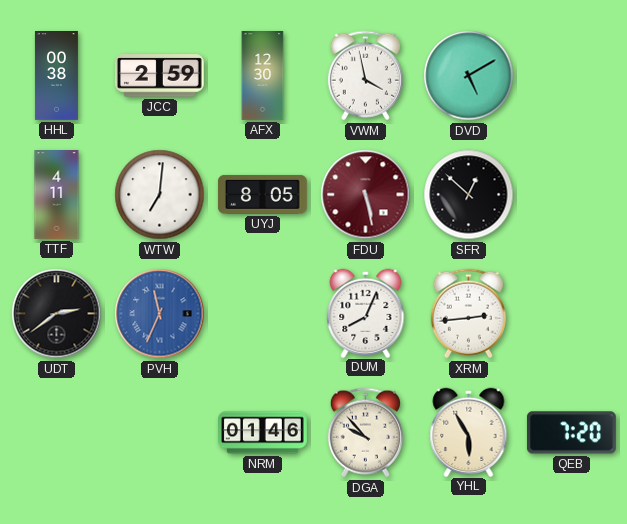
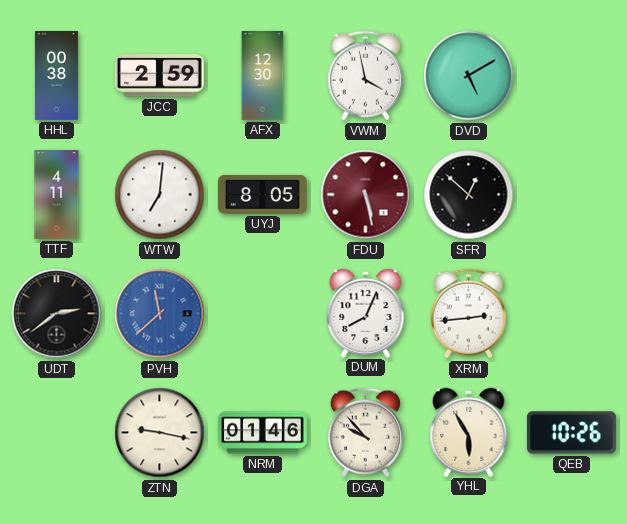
PVH: 11:34 -> 11:38 (160, 314)
ZTN: none -> 9:17 (160, 433)
QEB: 7:20 -> 10:26 (571, 433)
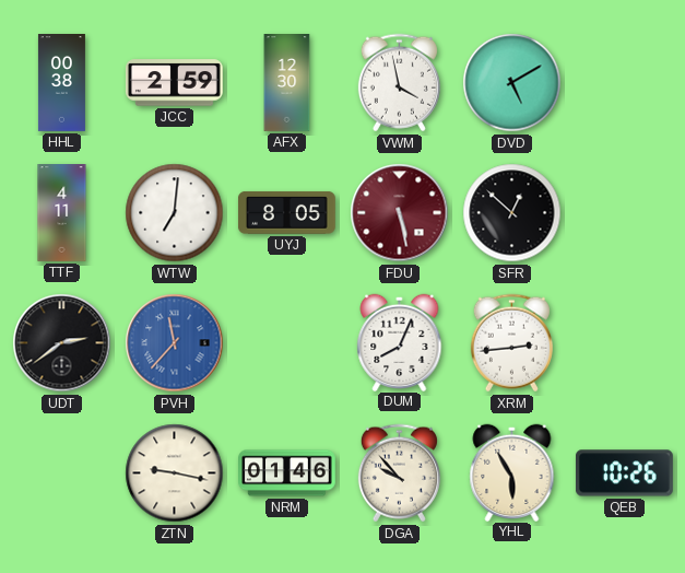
PVH: 11:38 -> 11:37 (175, 343)
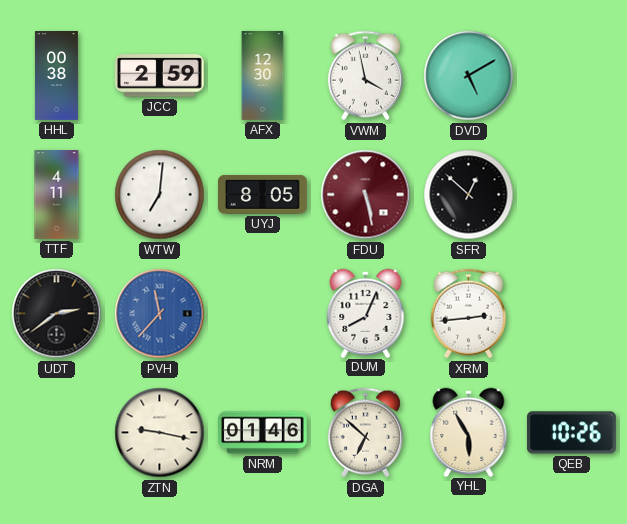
DGA: 9:53 -> 6:52 (365, 433)
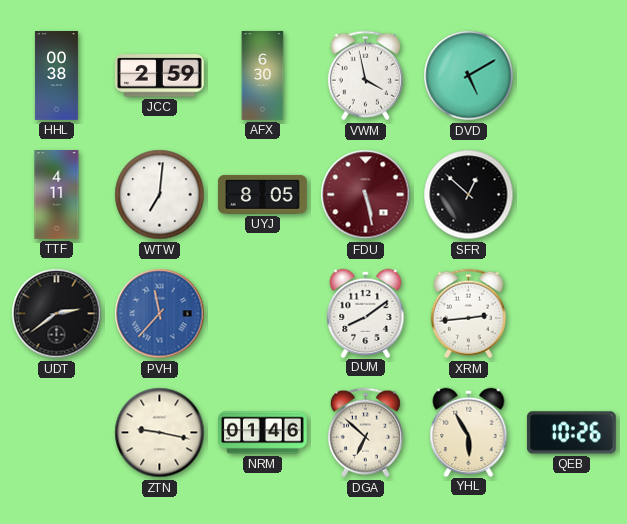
AFX: 12:30 -> 6:30 (263, 76)
DUM: 8:04 -> 8:09 (366, 313)
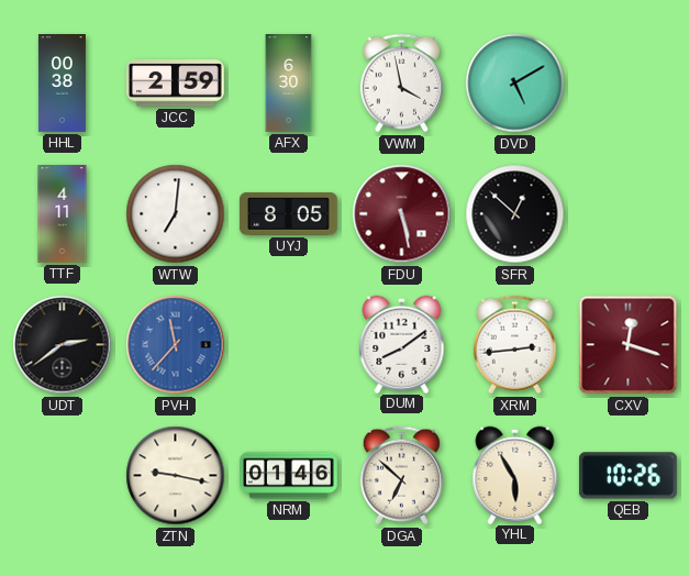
CXV: none -> 12:18 (629, 345)
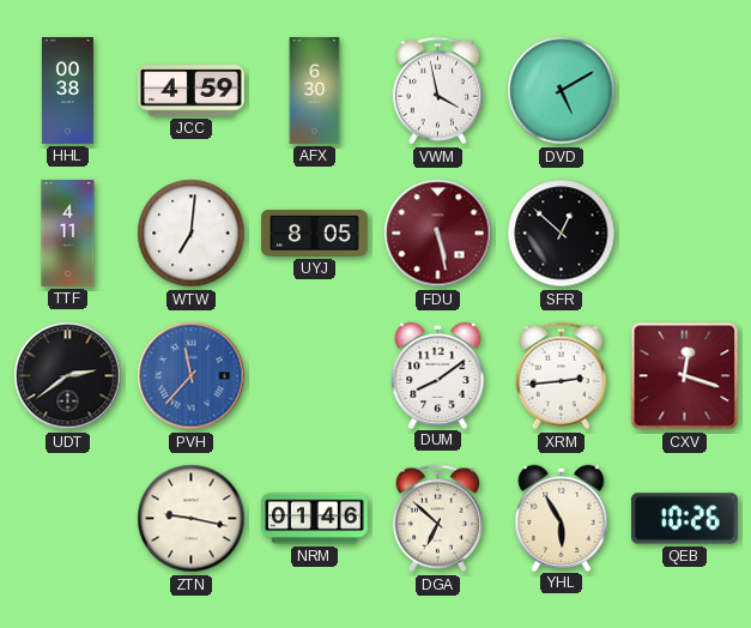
JCC: 2:59 -> 4:59 (190, 91)
